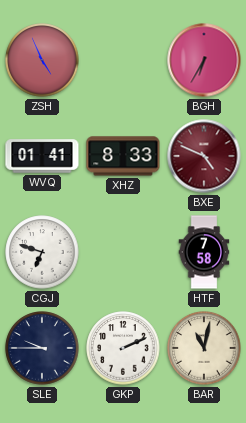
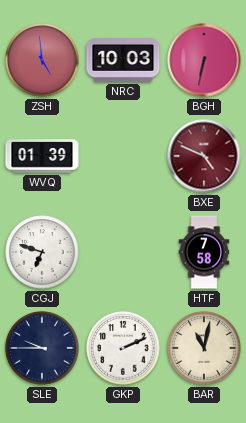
ZSH: 4:56 -> 4:59 (42, 60)
NRC: none -> 10:03 (123, 60)
BGH: 6:35 -> 6:32 (204, 60)
WVQ: 01:41 -> 01:39 (42, 156)
XHZ: 8:33 -> none (123, 156)
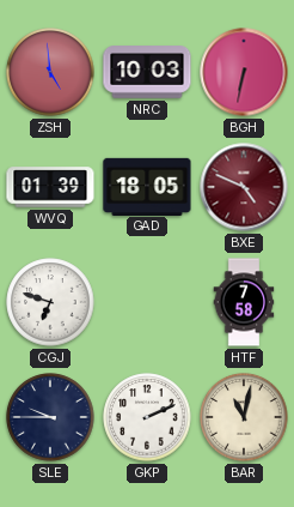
GAD: none -> 18:05 (147, 186)
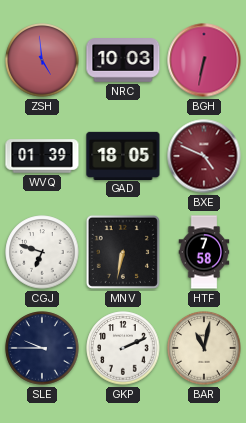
MNV: none -> 6:32 (123, 252)
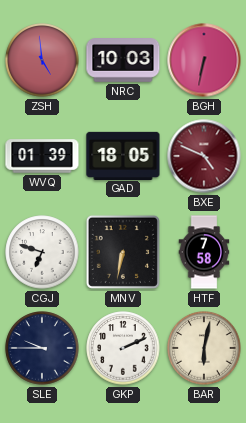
BAR: 11:02 -> 6:02 (204, 348)
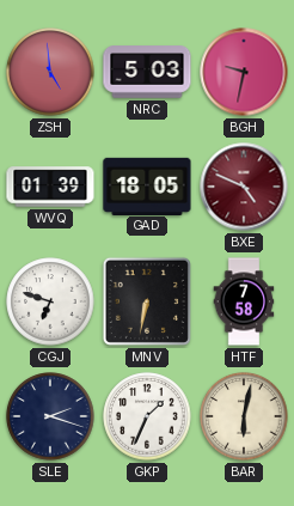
NRC: 10:03 -> 5:03 (147, 72)
BGH: 6:32 -> 9:32 (244, 72)
SLE: 9:45 -> 2:18 (50, 416)
GKP: 2:11 -> 1:34 (147, 416)
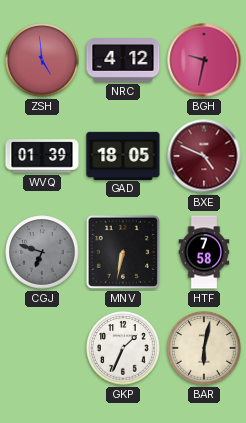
NRC: 5:03 -> 4:12 (123, 60)
CGJ dial: white -> grey (42, 252)
SLE: 2:18 -> none (50, 416)
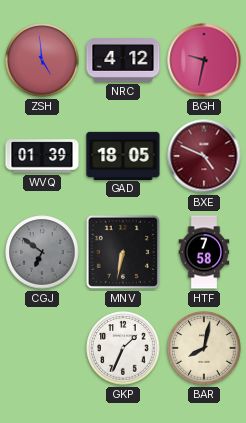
CGJ: 6:48 -> 6:51 (42, 252)
BAR: 6:02 -> 8:02 (204, 348)
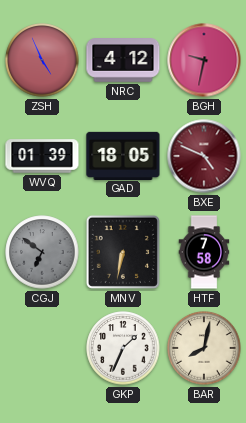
ZSH: 4:59 -> 4:56 (42, 60)
